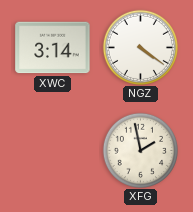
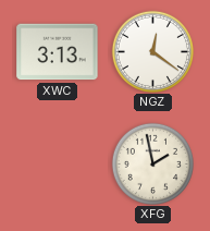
XWC: 3:14 -> 3:13 (58, 52)
NGZ: 4:21 -> 12:21 (152, 51)
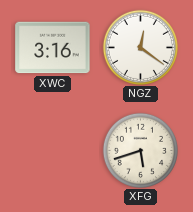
XWC: 3:13 -> 3:16 (53, 48)
XFG: 1:58 -> 5:42 (140, 150)
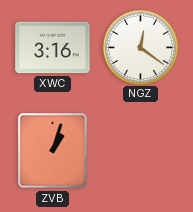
ZVB: none -> 1:03 (53, 151)
XFG: 5:42 -> none (140, 150)
